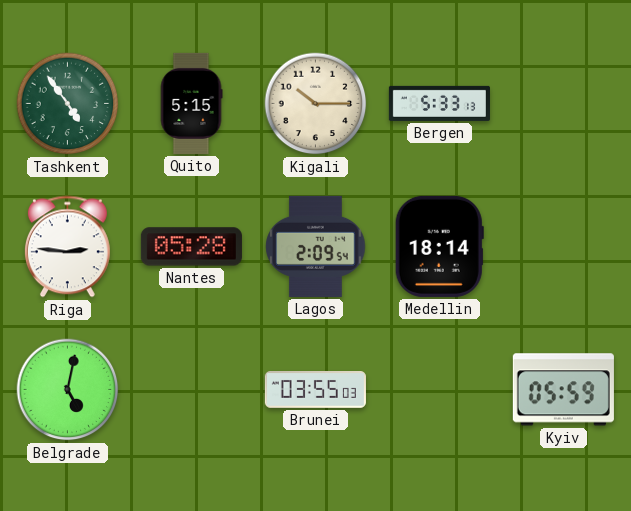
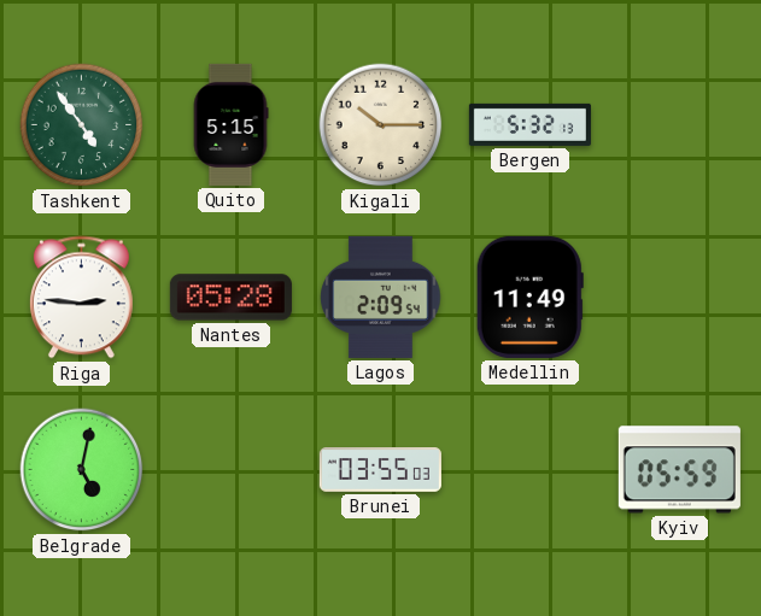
Bergen: 5:33 -> 5:32 (529, 124)
Medellin: 18:14 -> 11:49 (529, 297)
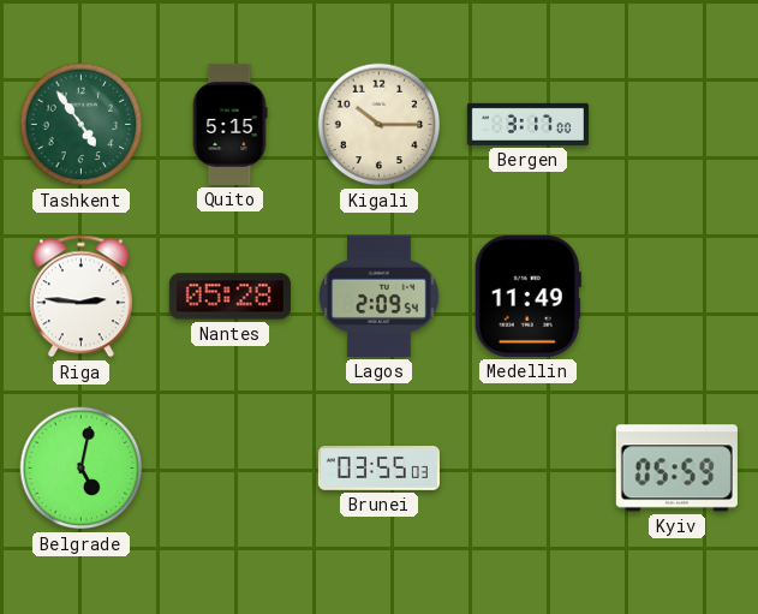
Bergen: 5:32 -> 3:17 (527, 124)
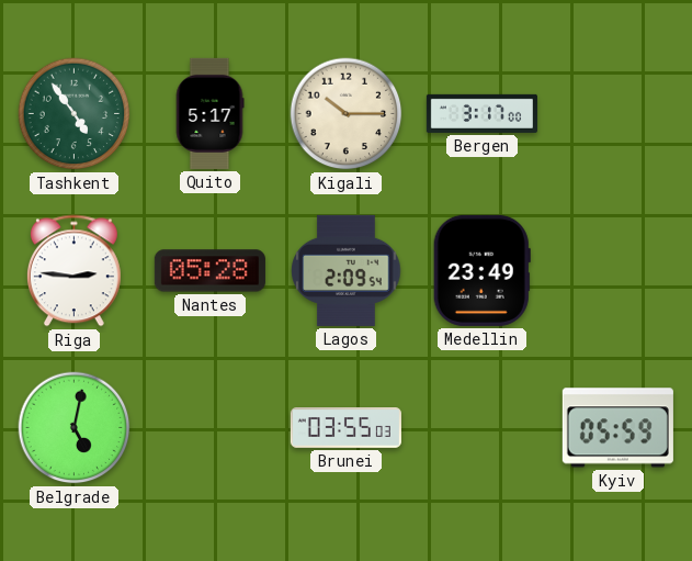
Quito: 5:15 -> 5:17 (209, 113)
Medellin: 11:49 -> 23:49 (481, 270)
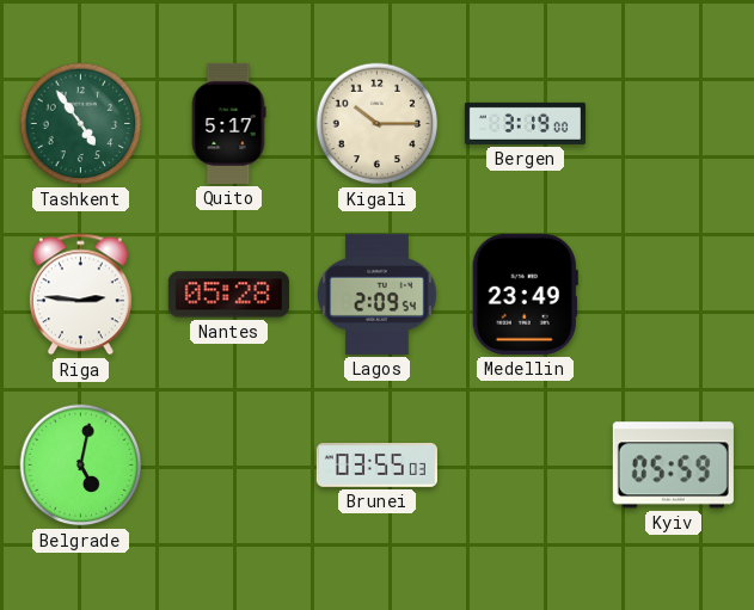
Bergen: 3:17 -> 3:19 (525, 123)
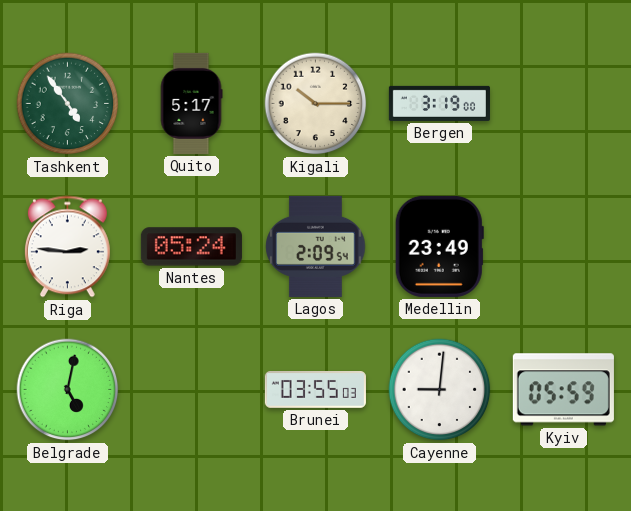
Nantes: 05:28 -> 05:24 (191, 247)
Cayenne: none -> 9:01 (440, 390)
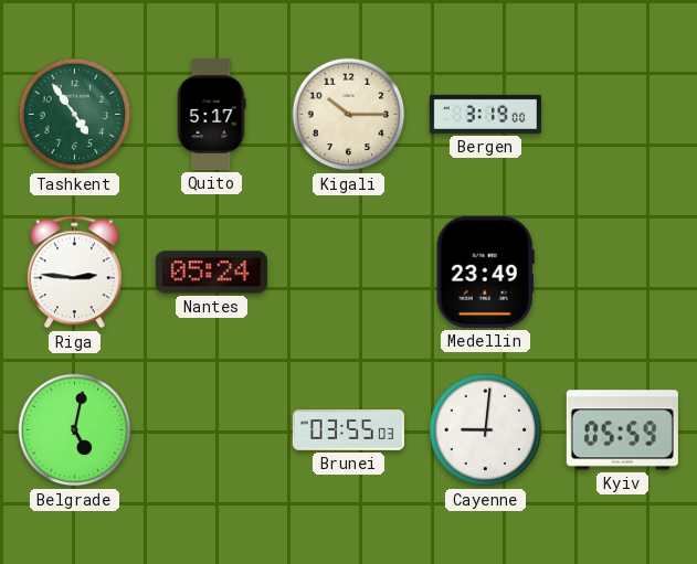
Lagos: 2:09 -> none (316, 246)
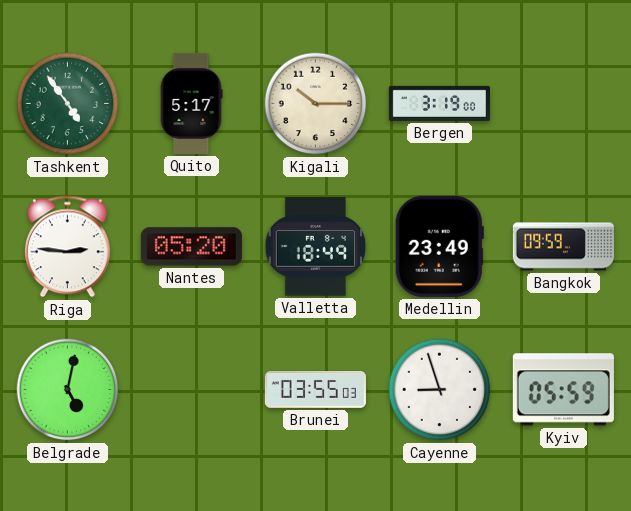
Nantes: 05:24 -> 05:20 (191, 247)
Valletta: none -> 18:49 (316, 247)
Bangkok: none -> 09:59 (563, 247)
Cayenne: 9:01 -> 8:57 (440, 390)
